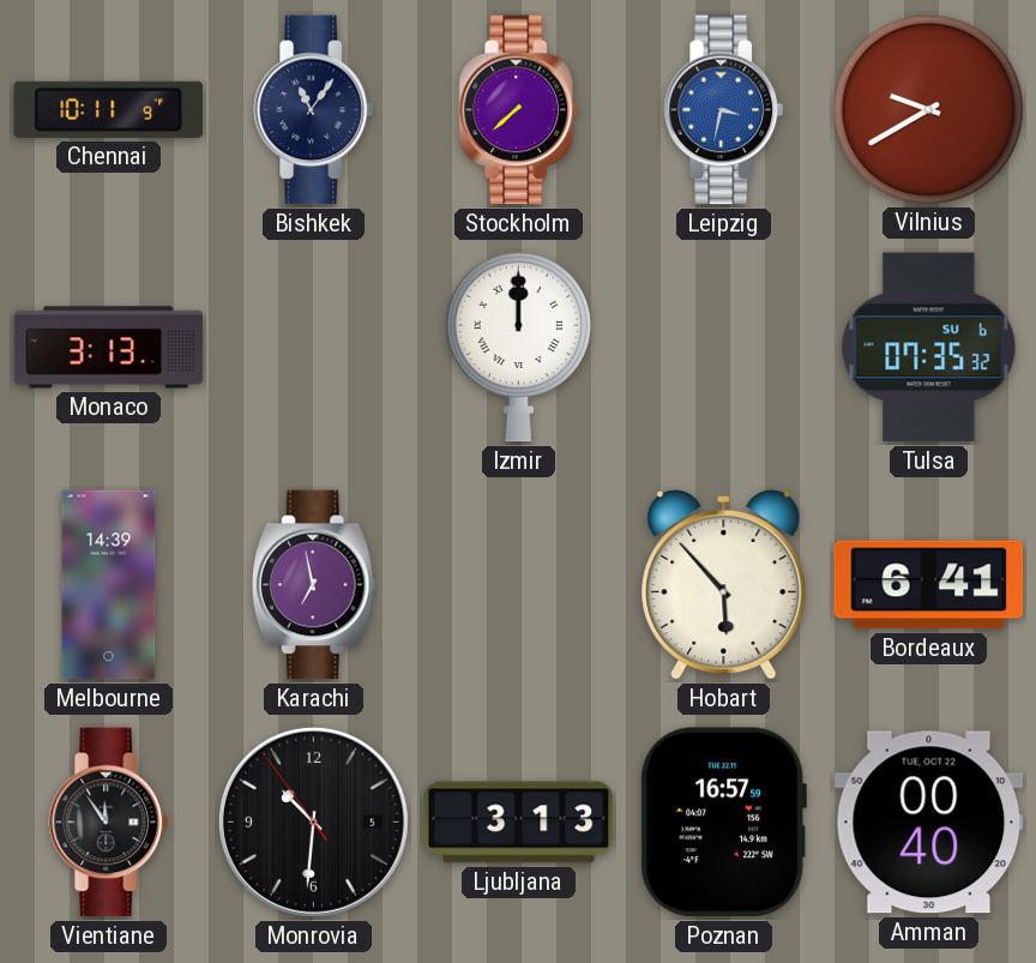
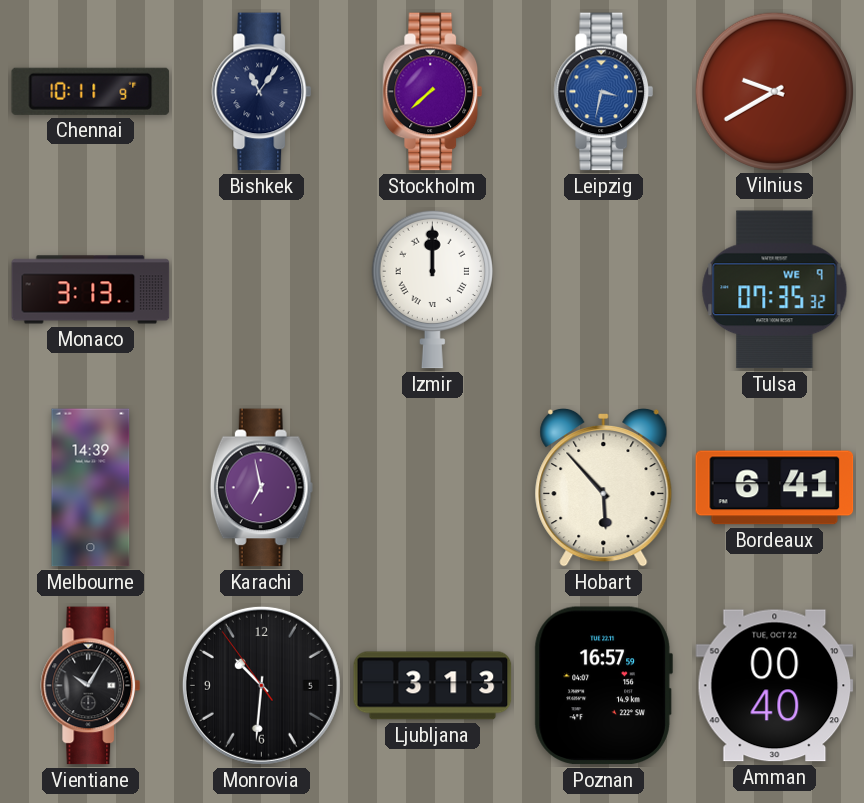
Tulsa date: SU 6 -> WE 9 (775, 290)
Vientiane: 11:54 -> 10:05 (91, 686)
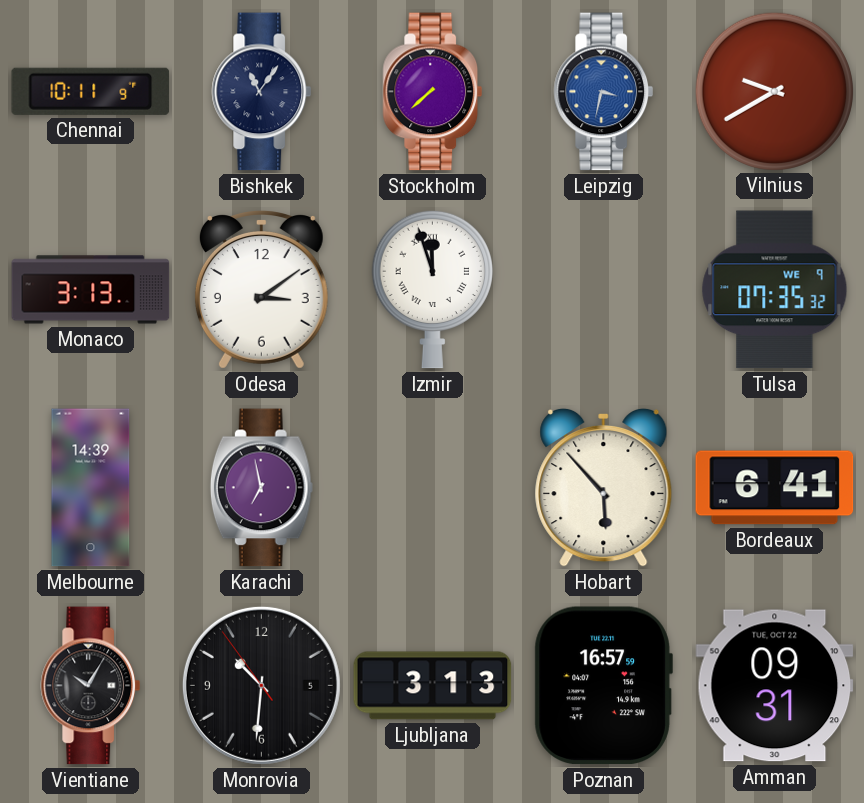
Odesa: none -> 3:09 (261, 290)
Izmir: 12:00 -> 11:57 (432, 289)
Amman: 00:40 -> 09:31 (775, 686)
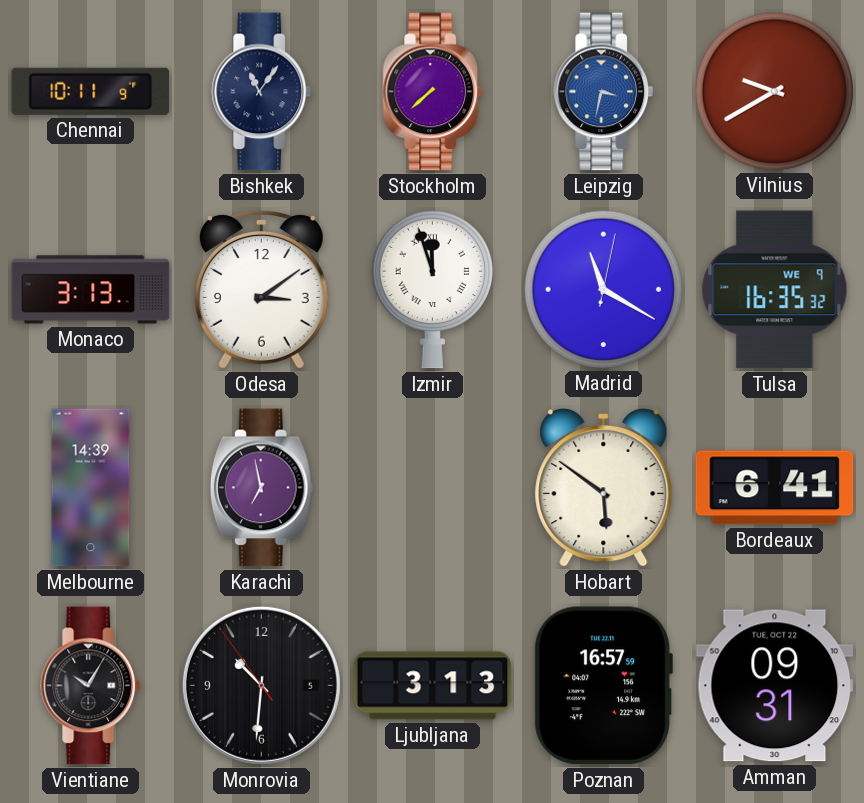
Madrid: none -> 11:20 (603, 289)
Tulsa: 07:35 -> 16:35 (775, 290)
Hobart: 5:53 -> 5:51 (604, 487)
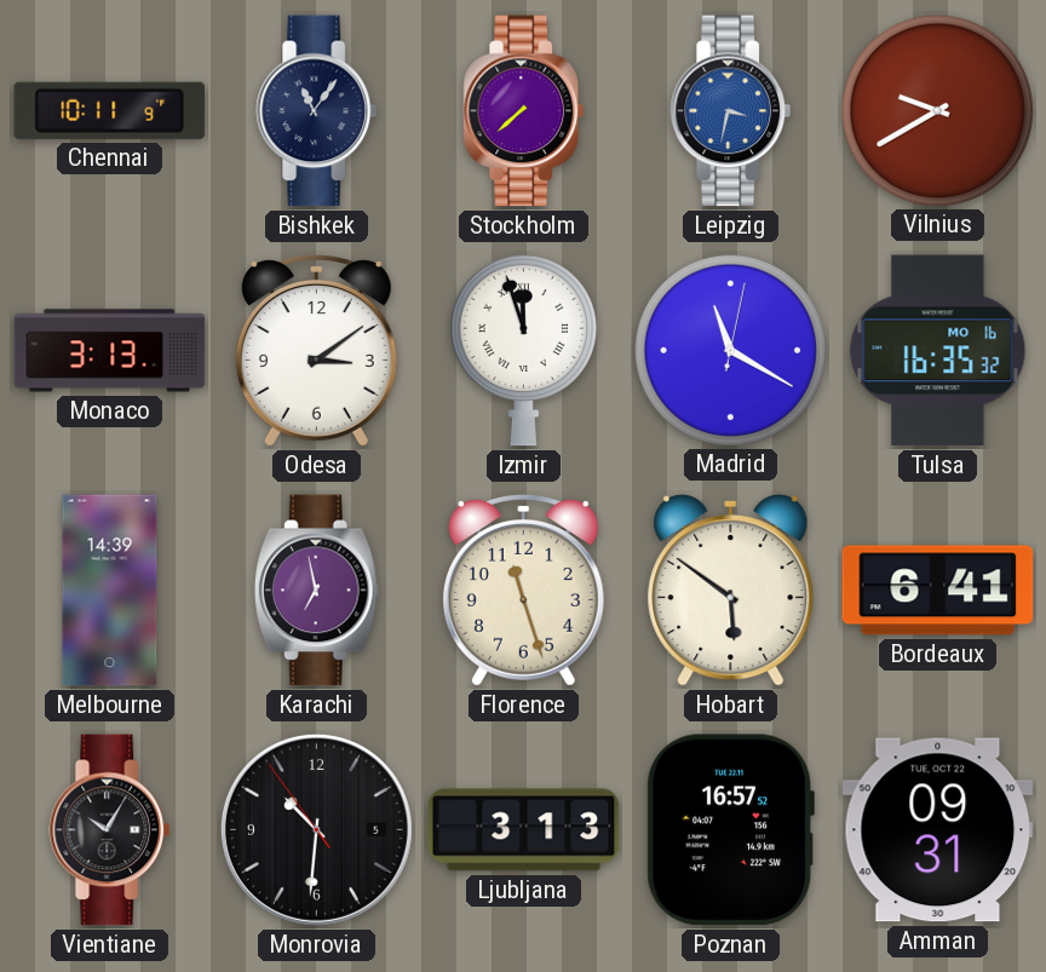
Tulsa date: WE 9 -> MO 16 (938, 351)
Florence: none -> 11:27 (523, 591)
Poznan: 16:57:59 -> 16:57:52 (730, 830)
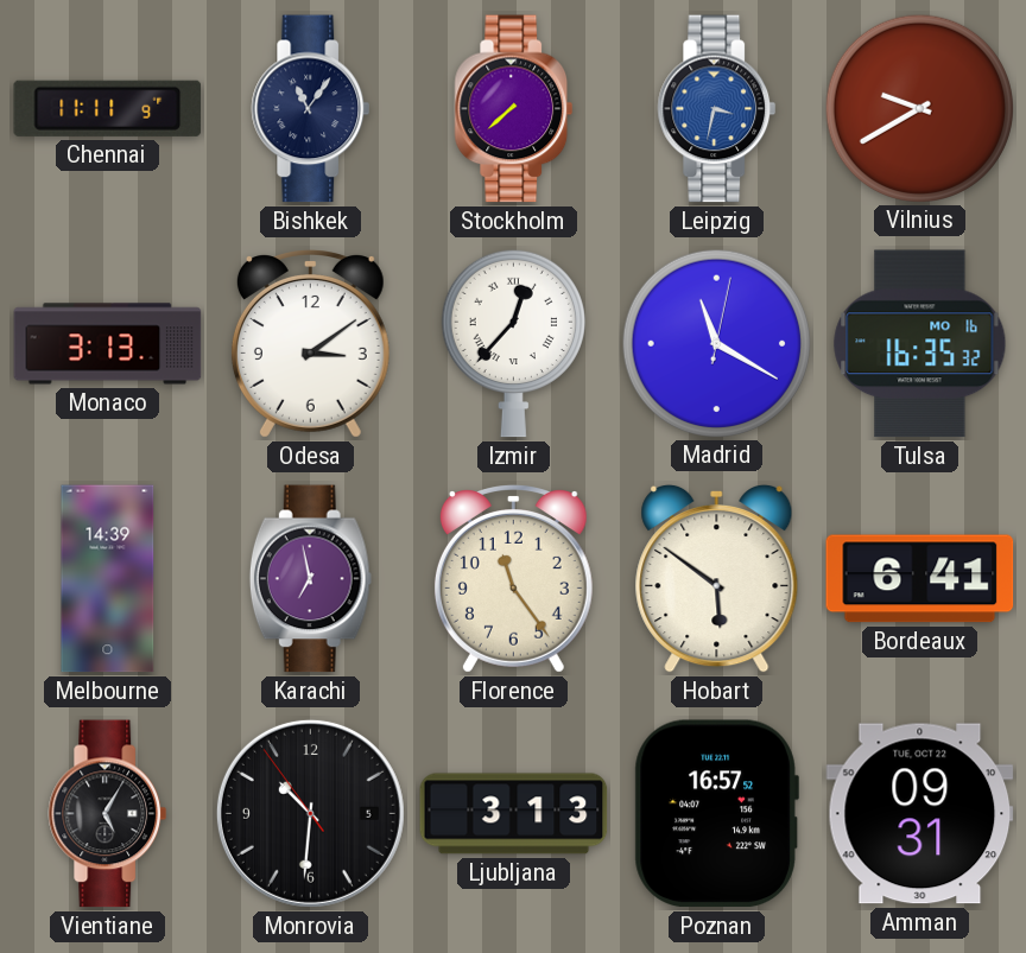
Chennai: 10:11 -> 11:11 (108, 108)
Izmir: 11:57 -> 12:37 (513, 343)
Florence: 11:27 -> 11:24 (513, 579)
Vientiane: 10:05 -> 5:05 (108, 814)
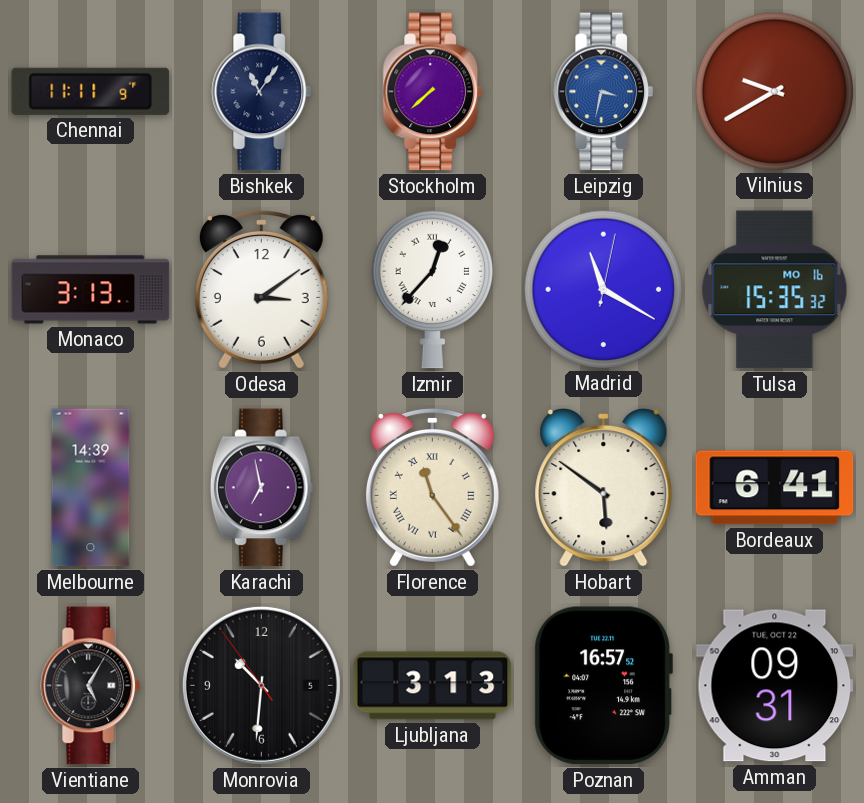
Tulsa: 16:35 -> 15:35 (775, 290)
Florence numerals: Arabic -> Roman (432, 488)
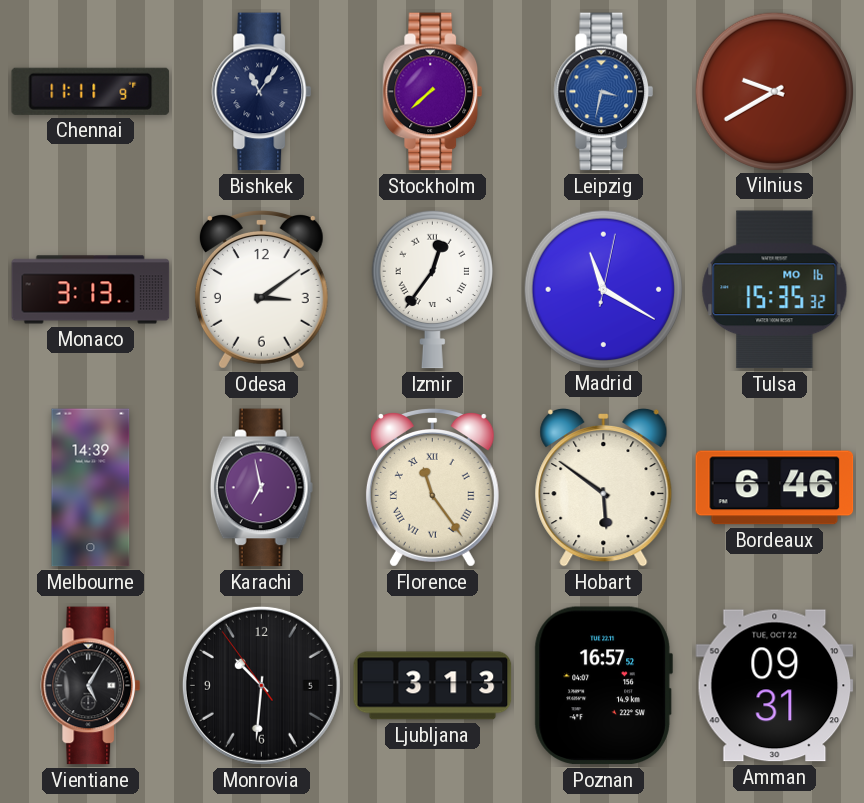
Izmir: 12:37 -> 12:36 (432, 289)
Bordeaux: 6:41 -> 6:46 (775, 488)
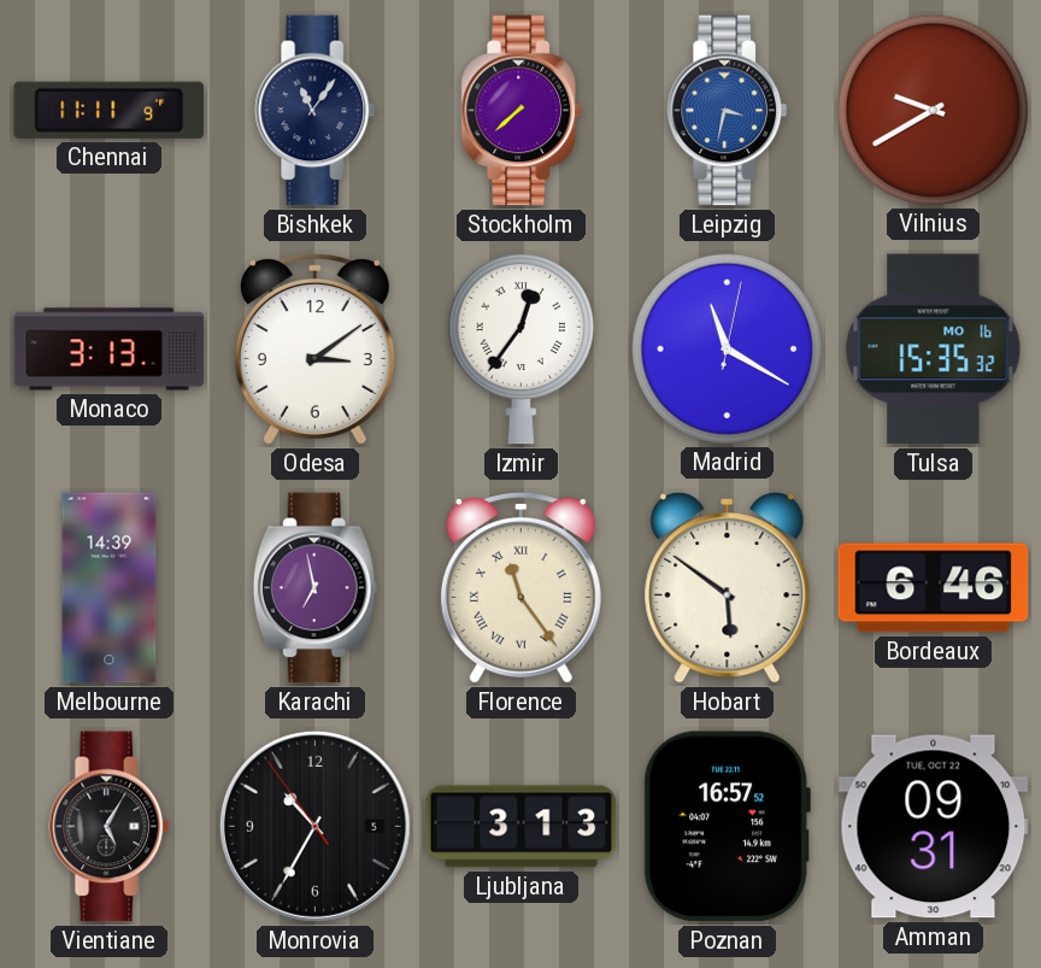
Monrovia: 10:30 -> 10:34 (314, 826)
